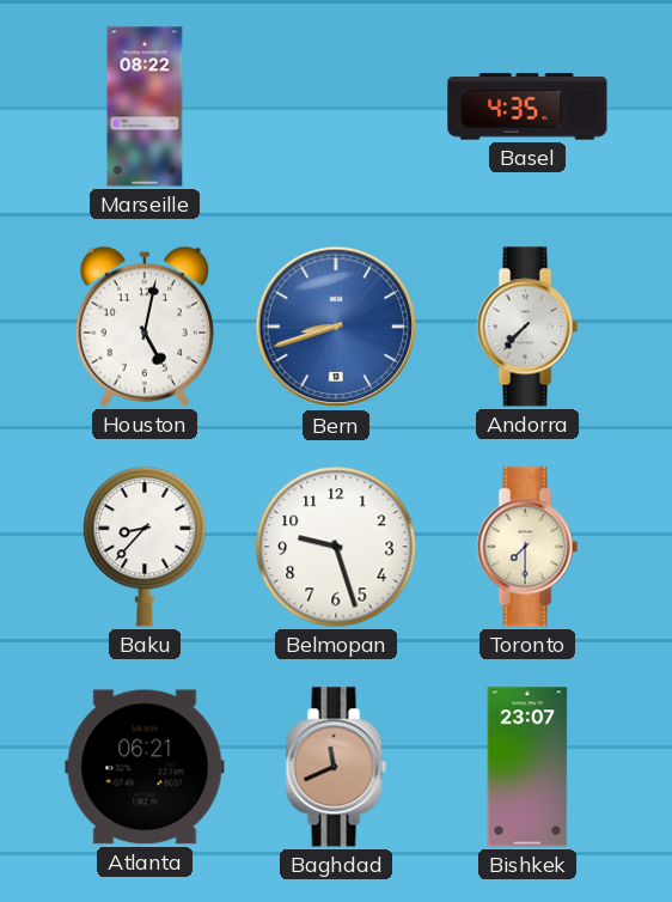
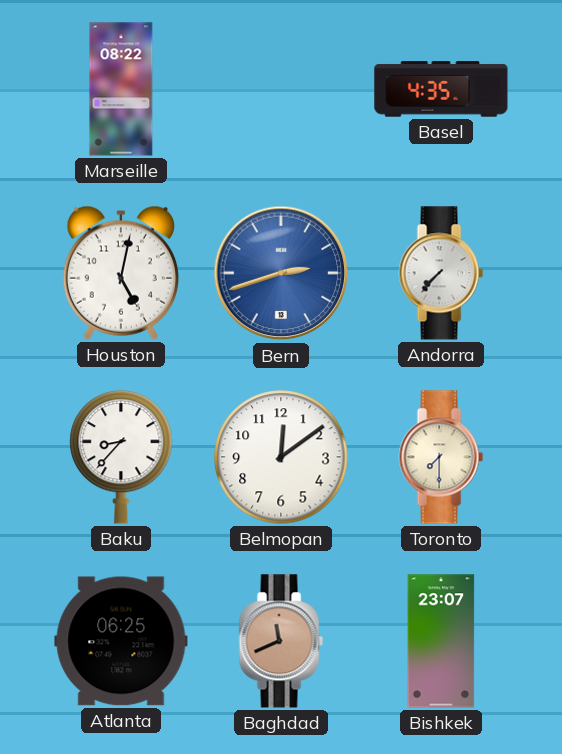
Bern: 8:42 -> 2:42 (281, 273)
Belmopan: 9:27 -> 12:09 (281, 457)
Atlanta: 06:21 -> 06:25 (121, 641)
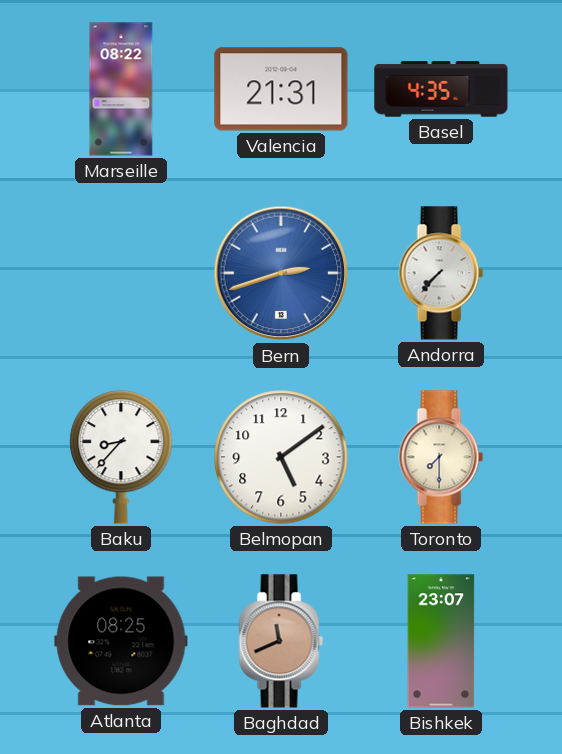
Valencia: none -> 21:31 (281, 89)
Houston: 5:02 -> none (121, 273)
Belmopan: 12:09 -> 5:09 (281, 457)
Atlanta: 06:25 -> 08:25 (121, 641)
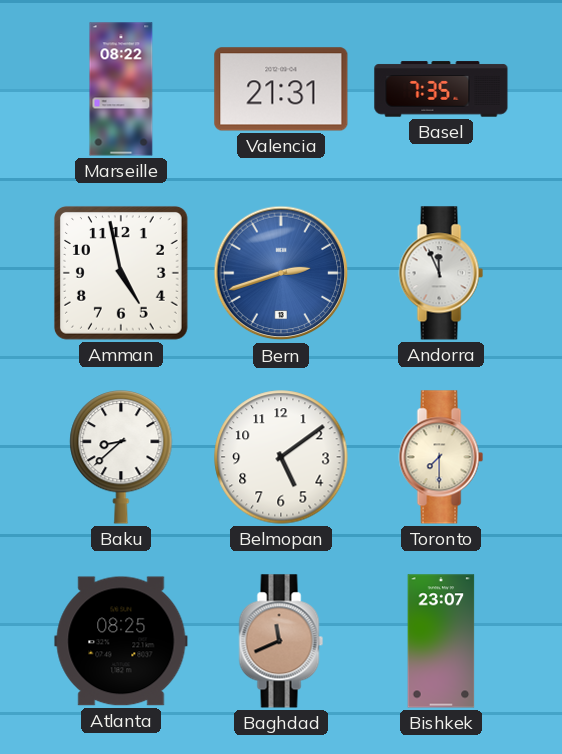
Basel: 4:35 -> 7:35 (441, 89)
Amman: none -> 4:58 (121, 273)
Andorra: 7:37 -> 11:56 (441, 273)
Baku: 8:37 -> 8:38 (121, 458)
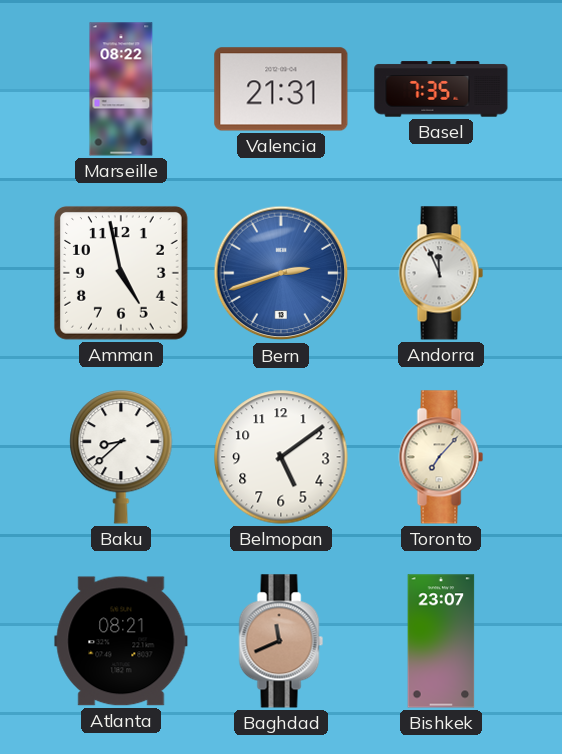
Toronto: 7:30 -> 7:07 (441, 457)
Atlanta: 08:25 -> 08:21 (121, 641)
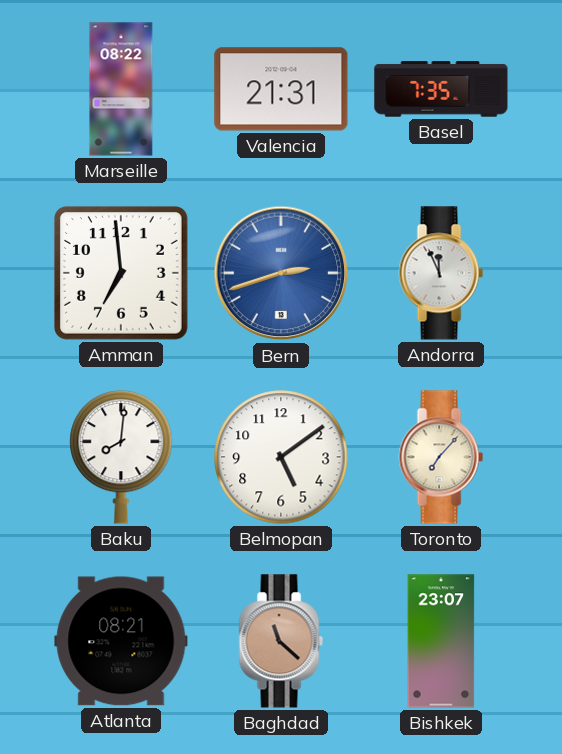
Amman: 4:58 -> 6:59 (121, 273)
Baku: 8:38 -> 8:01 (121, 458)
Baghdad: 11:41 -> 11:22 (281, 641)
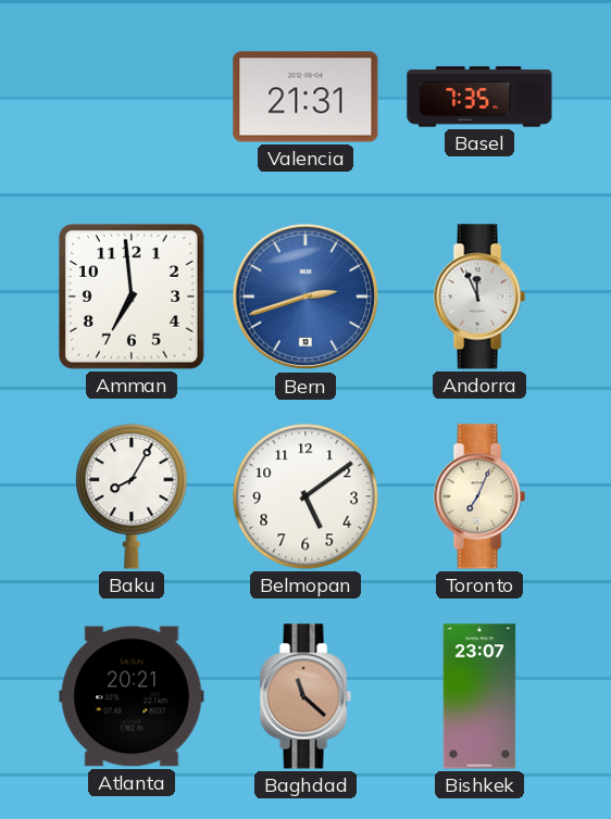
Marseille: 08:22 -> none (121, 89)
Baku: 8:01 -> 8:05 (132, 497)
Toronto: 7:07 -> 7:04 (479, 496)
Atlanta: 08:21 -> 20:21 (132, 696)
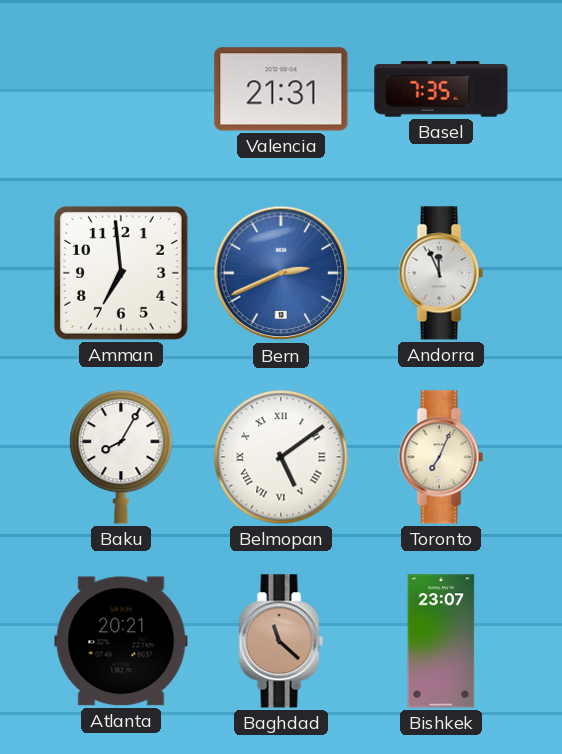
Bern: 2:42 -> 2:41 (281, 273)
Belmopan numerals: Arabic -> Roman (281, 457)
